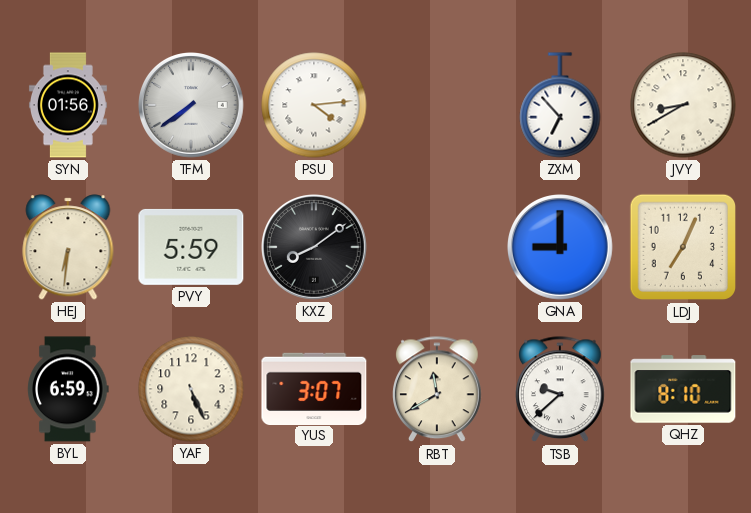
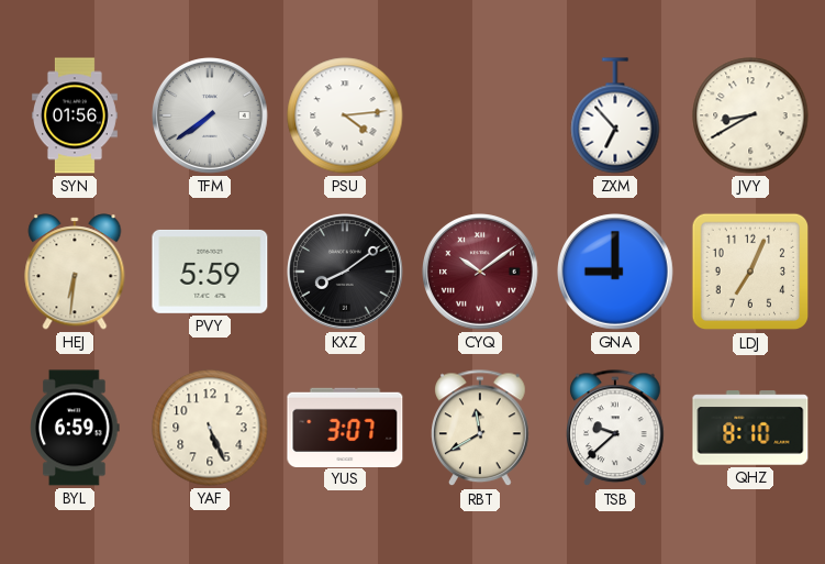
CYQ: none -> 10:09 (481, 273)
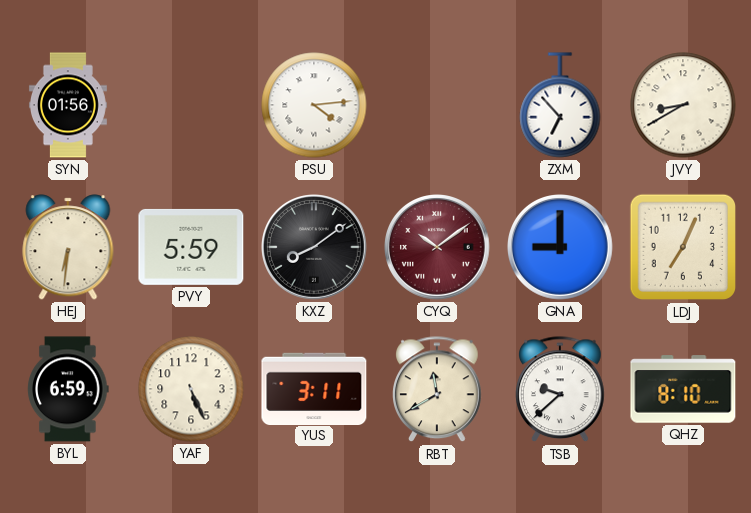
TFM: 7:39 -> none (211, 117)
YUS: 3:07 -> 3:11 (314, 388)
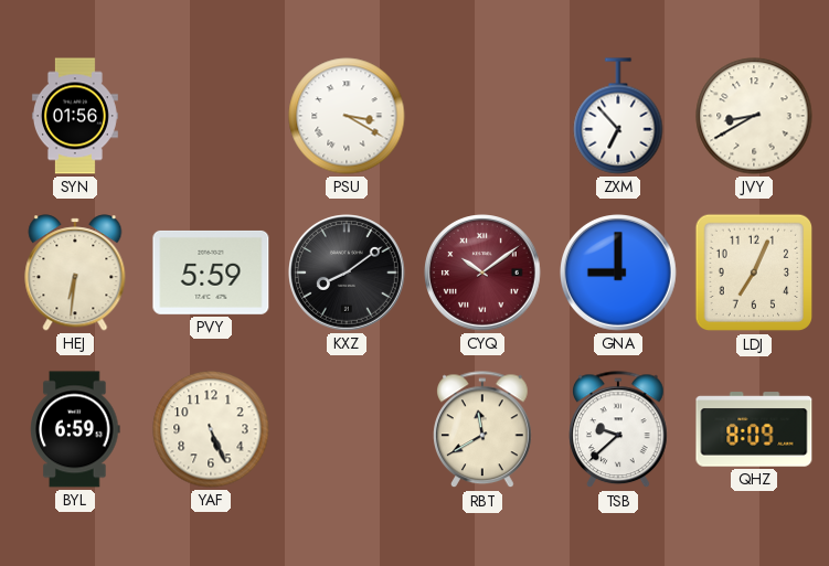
PSU: 4:14 -> 3:20 (347, 116)
YUS: 3:11 -> none (314, 388)
QHZ: 8:10 -> 8:09 (754, 429)
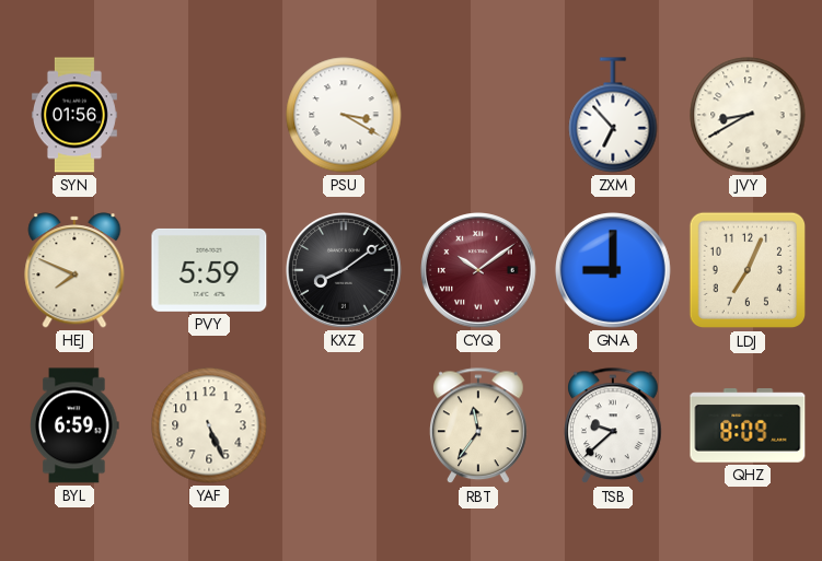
HEJ: 6:31 -> 7:49 (74, 270)
RBT: 11:40 -> 11:36 (479, 426)
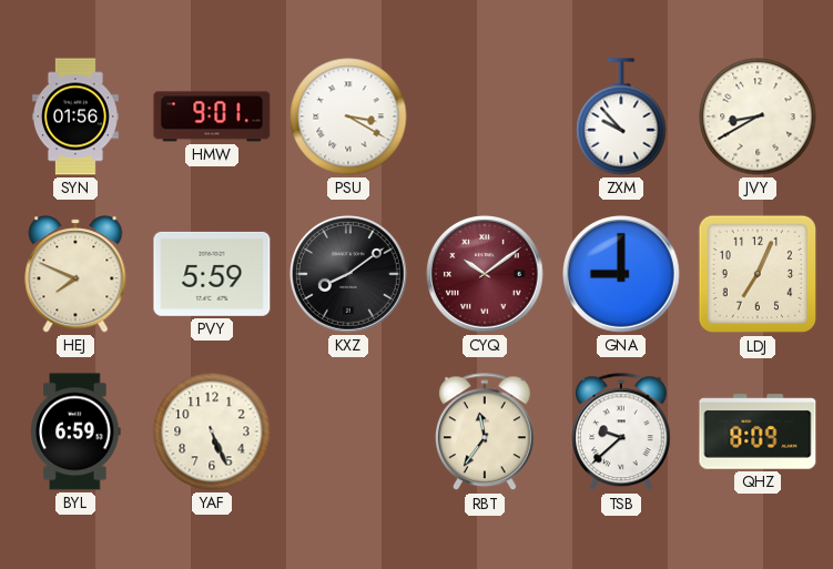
HMW: none -> 9:01 (212, 116)
ZXM: 6:53 -> 9:53 (621, 116)
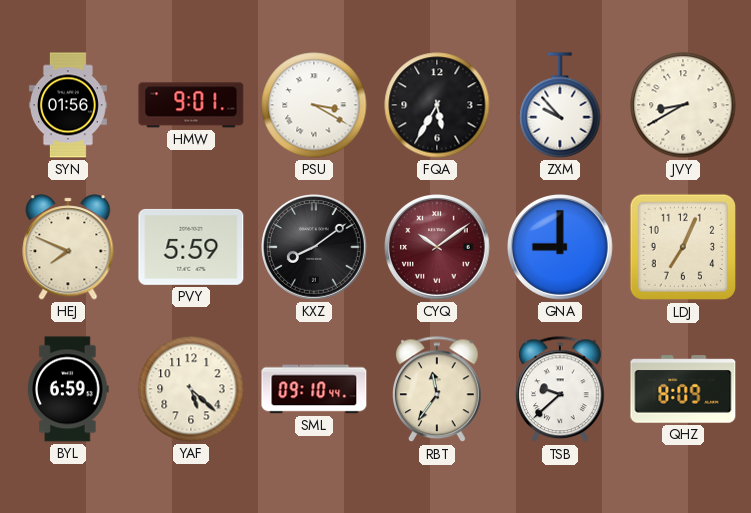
FQA: none -> 5:35 (437, 105)
YAF: 5:26 -> 5:22 (191, 389)
SML: none -> 09:10 (314, 389)
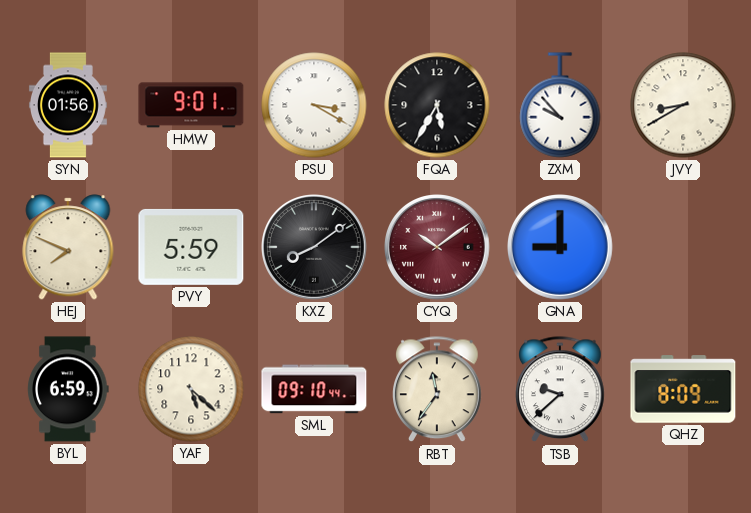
LDJ: 7:04 -> none (683, 247)
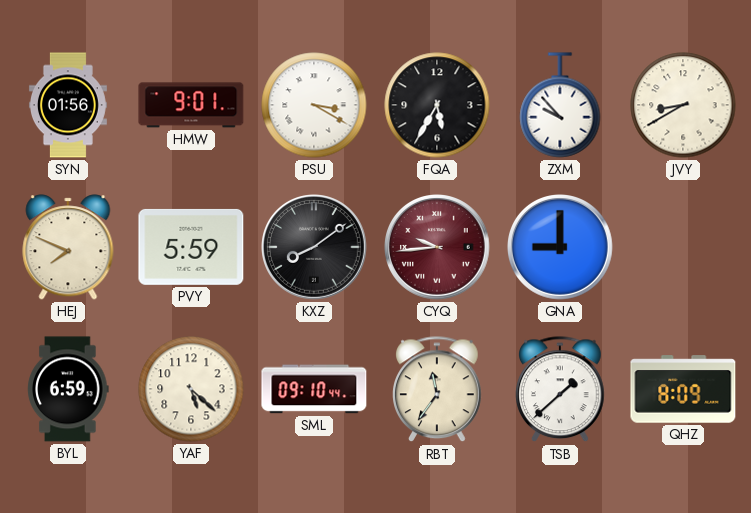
CYQ: 10:09 -> 9:44 (438, 248)
TSB: 9:38 -> 1:38 (561, 390)
